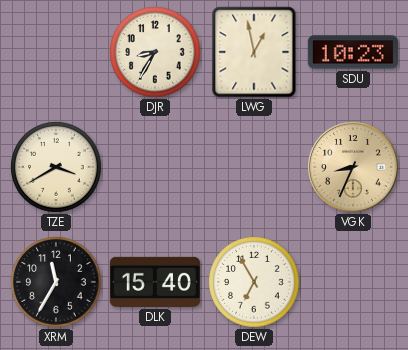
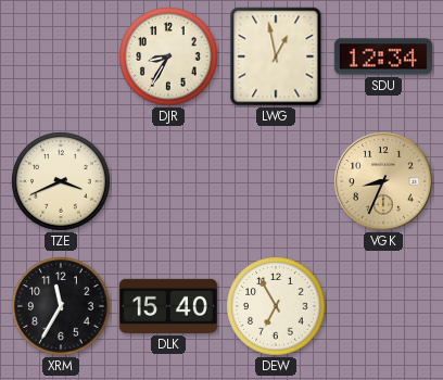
SDU: 10:23 -> 12:34 (383, 56)
TZE: 3:40 -> 3:41 (61, 181)
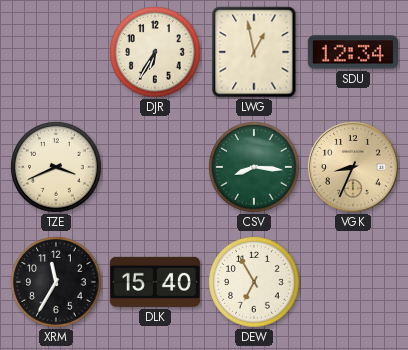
DJR: 8:35 -> 6:35 (155, 52)
CSV: none -> 8:16 (254, 167)
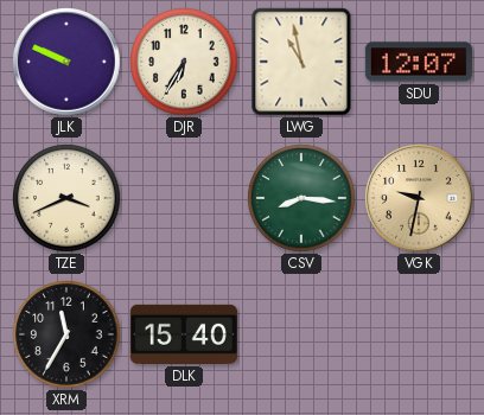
JLK: none -> 9:49 (66, 62)
LWG: 12:58 -> 10:58 (301, 62)
SDU: 12:34 -> 12:07 (419, 62)
VGK: 8:34 -> 9:32 (419, 198)
DEW: 6:55 -> none (254, 282)
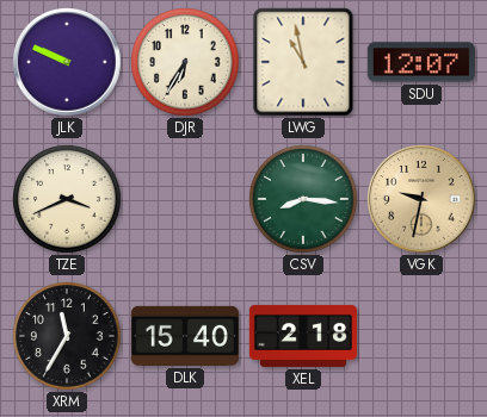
XEL: none -> 2:18 (303, 336)
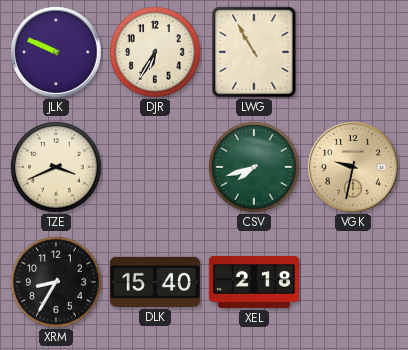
LWG: 10:58 -> 10:55 (254, 52)
SDU: 12:07 -> none (421, 62)
CSV: 8:16 -> 7:42 (254, 167)
XRM: 11:35 -> 8:35 (56, 282)
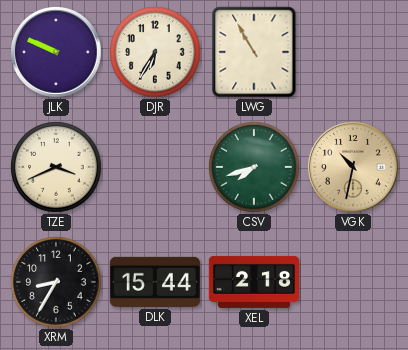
VGK: 9:32 -> 10:32 (353, 167)
DLK: 15:40 -> 15:44 (155, 282)
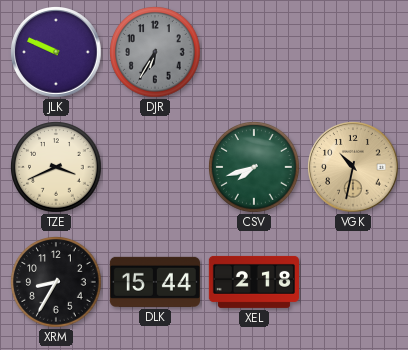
DJR dial: cream -> grey (155, 52)
LWG: 10:55 -> none (254, 52)
